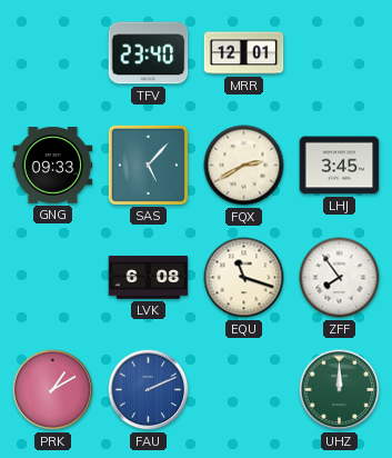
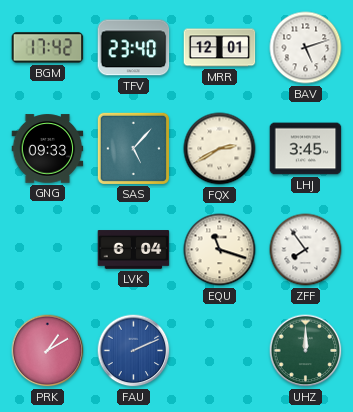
BGM: none -> 17:42 (48, 48)
BAV: none -> 5:12 (306, 48)
LVK: 6:08 -> 6:04 (134, 250)
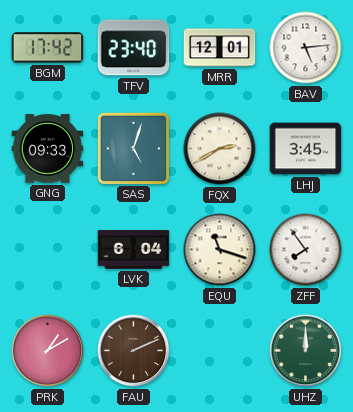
BAV: 5:12 -> 5:14 (306, 48)
SAS: 5:07 -> 5:03 (133, 148)
FAU dial: blue -> brown (134, 351)
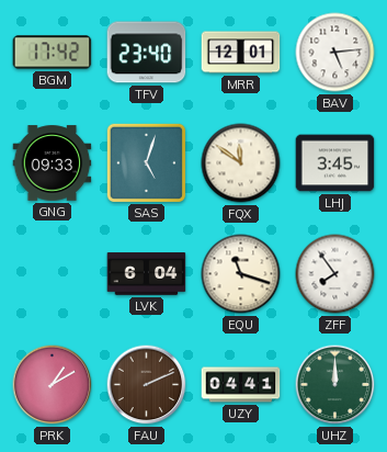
FQX: 2:40 -> 11:51 (241, 163)
UZY: none -> 04:41 (241, 385)
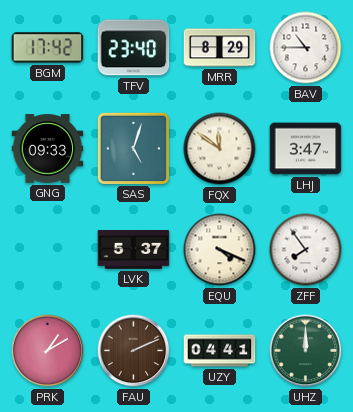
MRR: 12:01 -> 8:29 (220, 48)
BAV: 5:14 -> 10:45 (306, 48)
LHJ: 3:45 -> 3:47 (306, 149)
LVK: 6:04 -> 5:37 (134, 250)
EQU: 11:18 -> 4:19 (220, 250)
